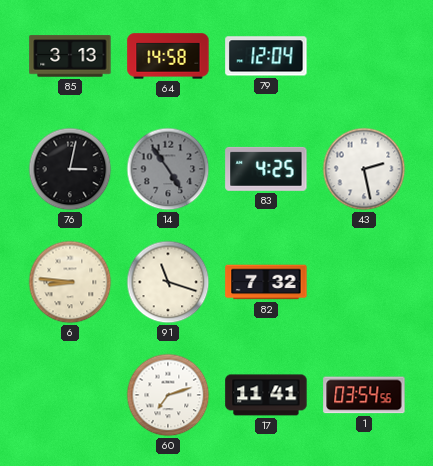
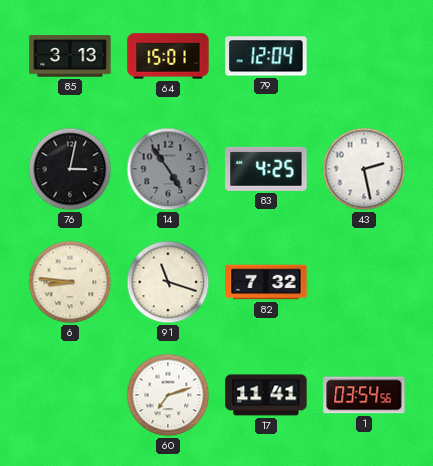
64: 14:58 -> 15:01 (168, 56)
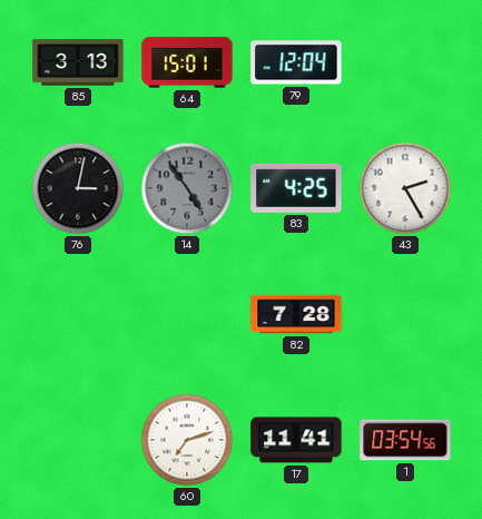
43: 2:28 -> 2:25 (405, 188)
6: 8:46 -> none (70, 282)
91: 11:18 -> none (168, 282)
82: 7:32 -> 7:28 (296, 314)
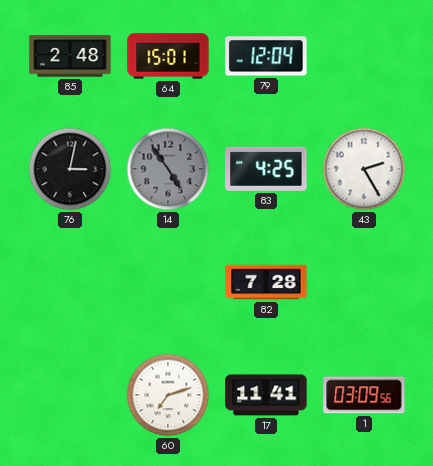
85: 3:13 -> 2:48 (70, 56)
1: 03:54 -> 03:09 (364, 395)
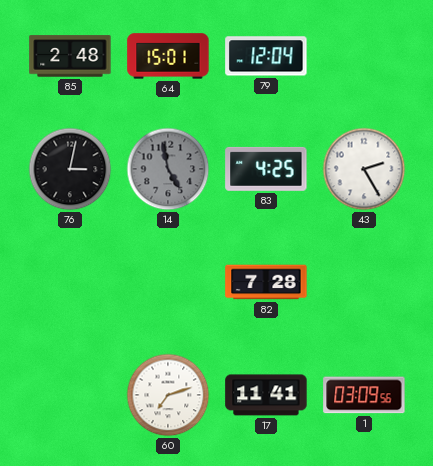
14: 4:54 -> 4:58 (168, 169)
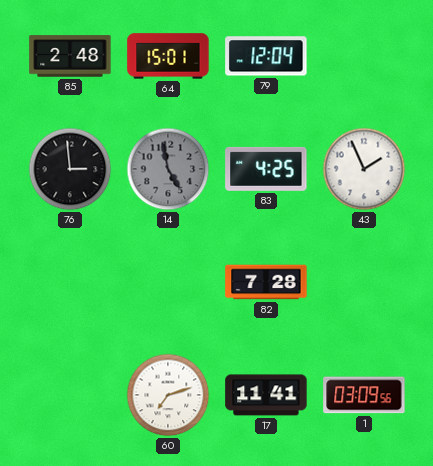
76: 3:02 -> 2:59 (70, 169)
43: 2:25 -> 1:56 (364, 169)
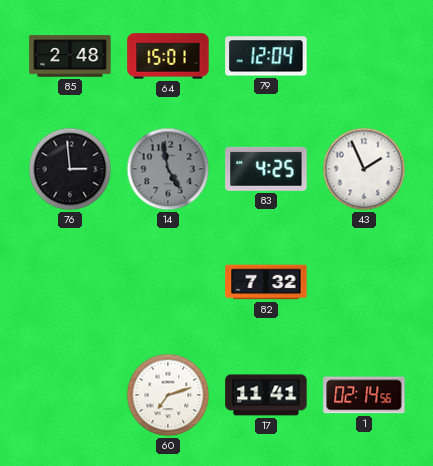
82: 7:28 -> 7:32 (266, 282)
1: 03:09 -> 02:14 (364, 395)
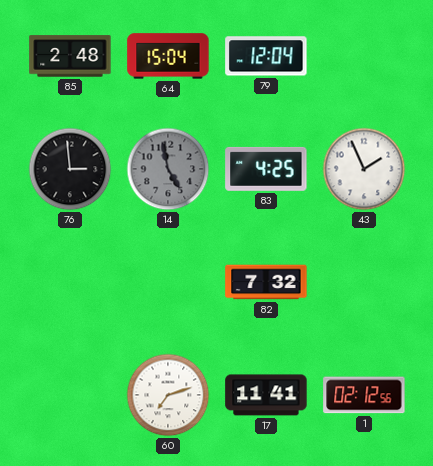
64: 15:01 -> 15:04 (168, 56)
1: 02:14 -> 02:12 (364, 395)
